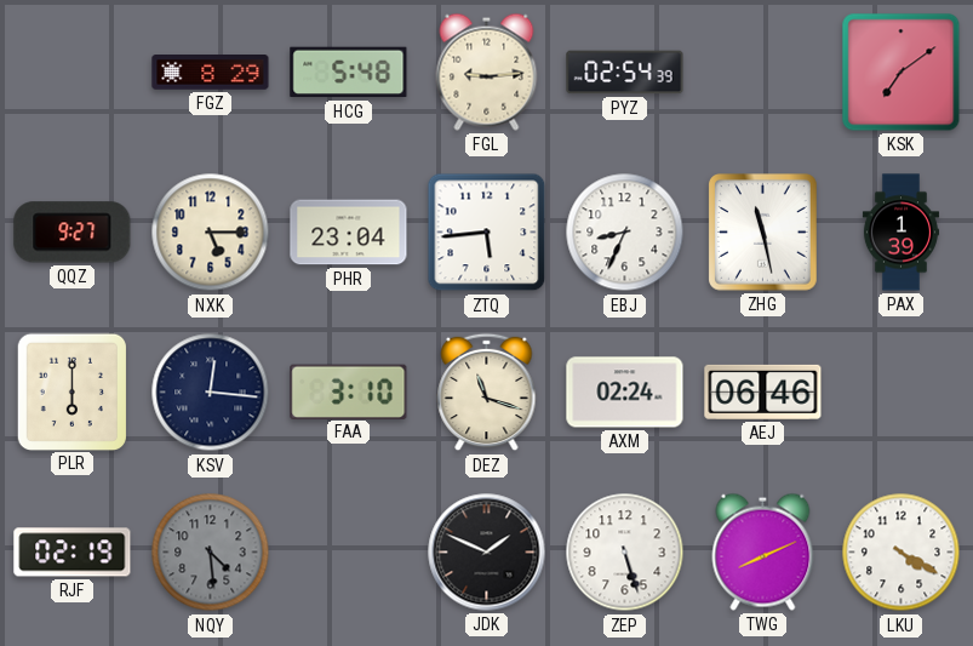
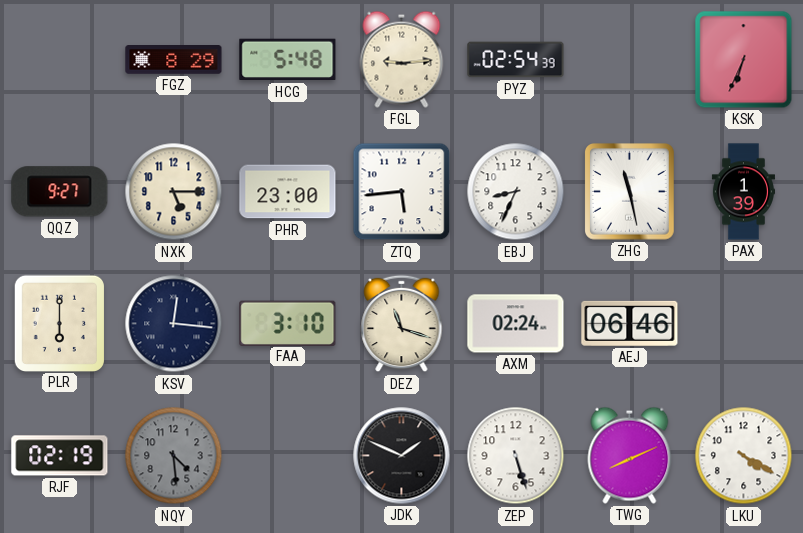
KSK: 7:09 -> 6:34 (744, 60)
PHR: 23:04 -> 23:00 (288, 192)
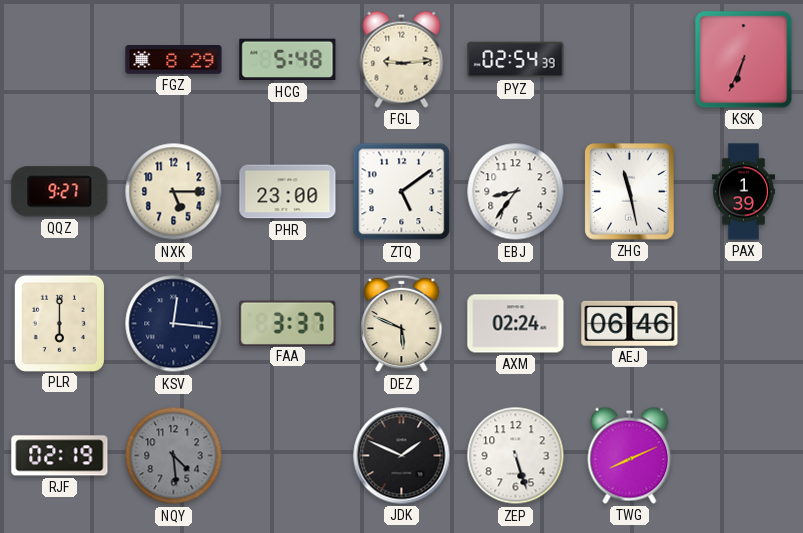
ZTQ: 5:44 -> 5:09 (402, 192)
EBJ: 8:34 -> 8:36 (516, 192)
FAA: 3:10 -> 3:37 (288, 323)
DEZ: 11:18 -> 5:49 (402, 324)
LKU: 4:20 -> none (744, 456)
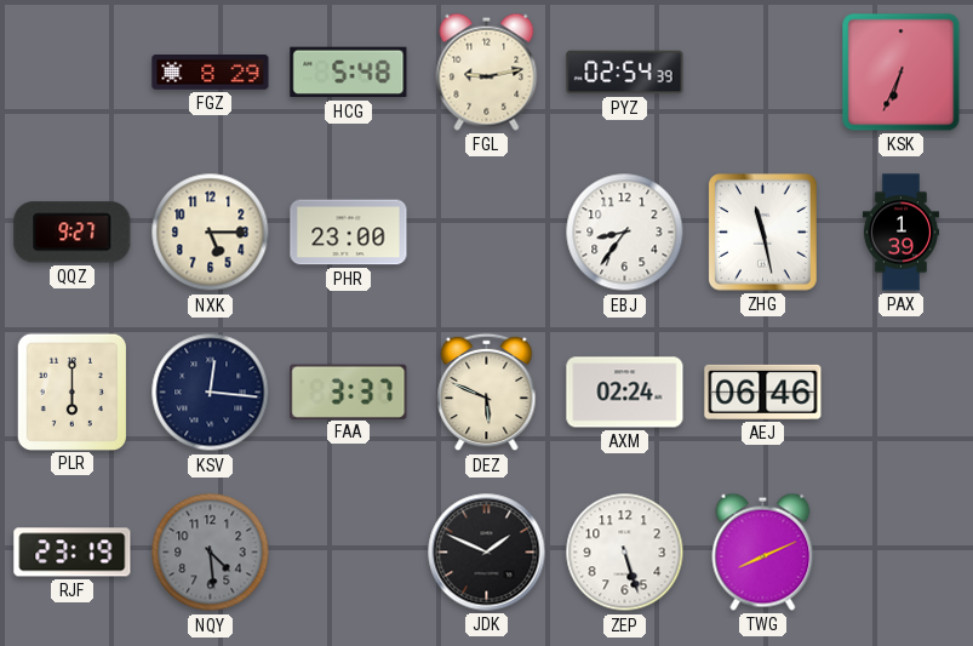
FGL: 9:14 -> 9:13 (487, 72)
ZTQ: 5:09 -> none (402, 192)
RJF: 02:19 -> 23:19 (73, 553)
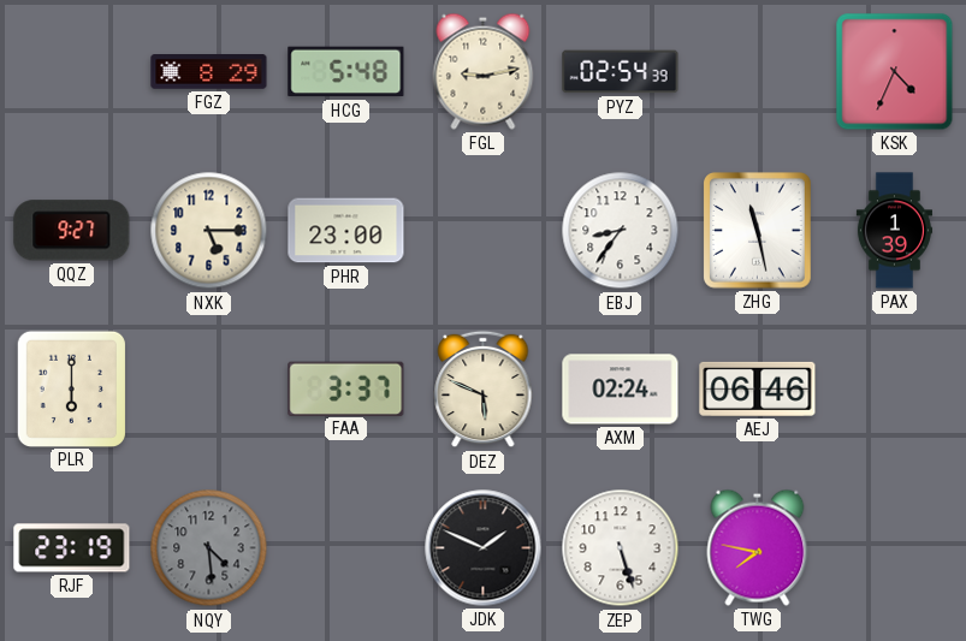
KSK: 6:34 -> 4:34 (895, 72)
KSV: 12:16 -> none (211, 393)
TWG: 8:11 -> 7:47 (758, 547)
